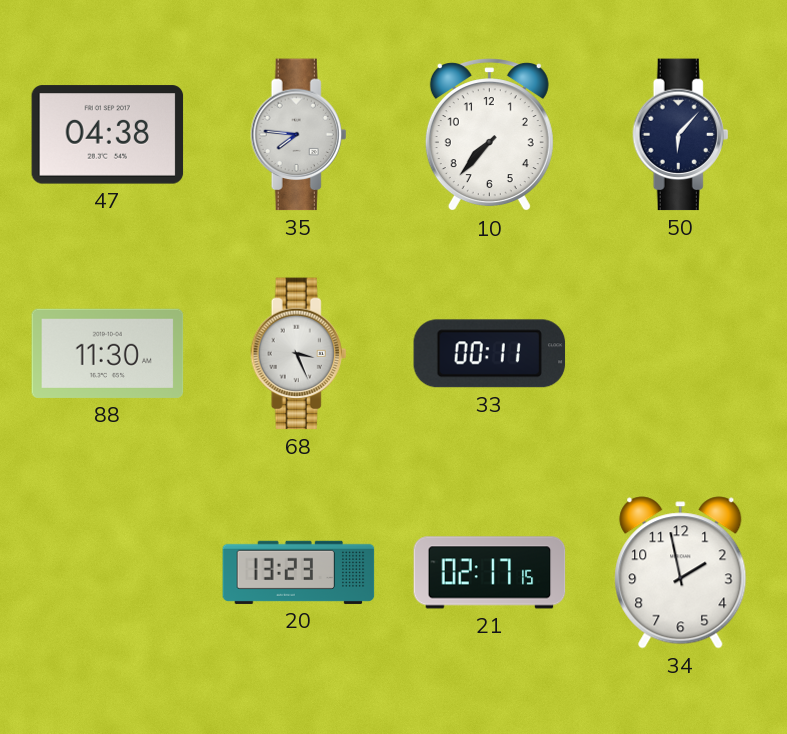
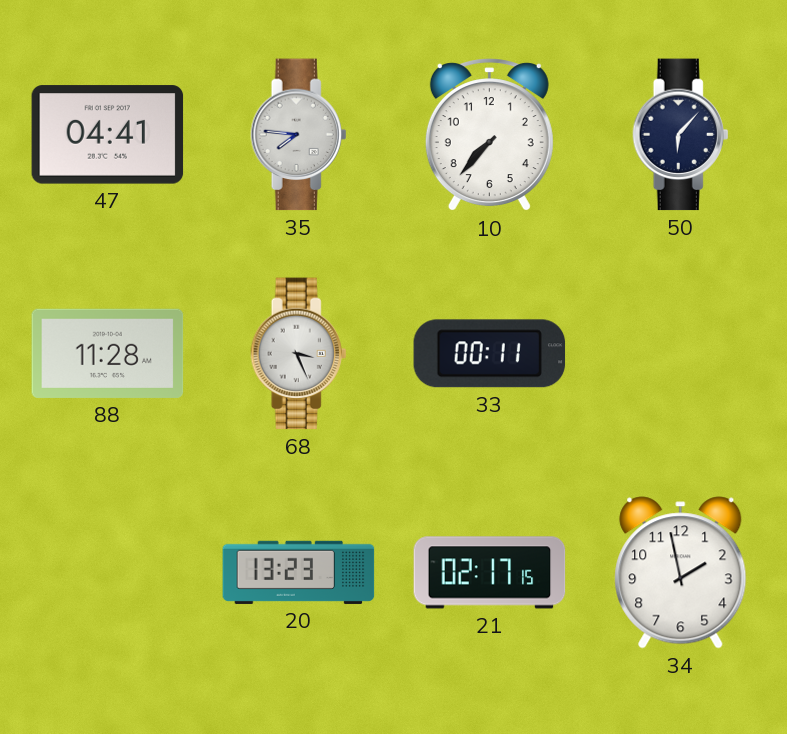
47: 04:38 -> 04:41 (108, 135)
88: 11:30 -> 11:28 (108, 353)
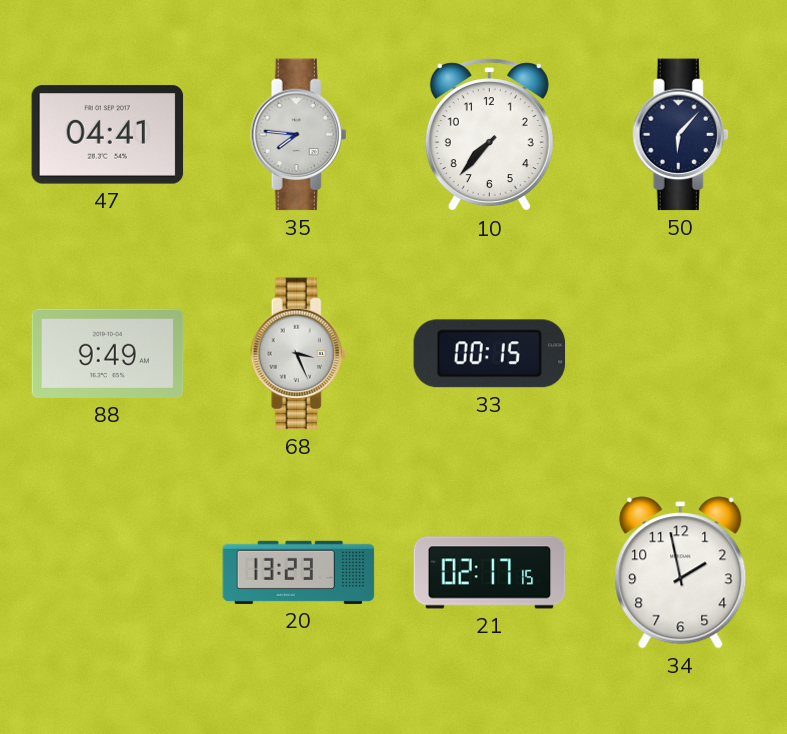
88: 11:28 -> 9:49 (108, 353)
33: 00:11 -> 00:15 (490, 354)
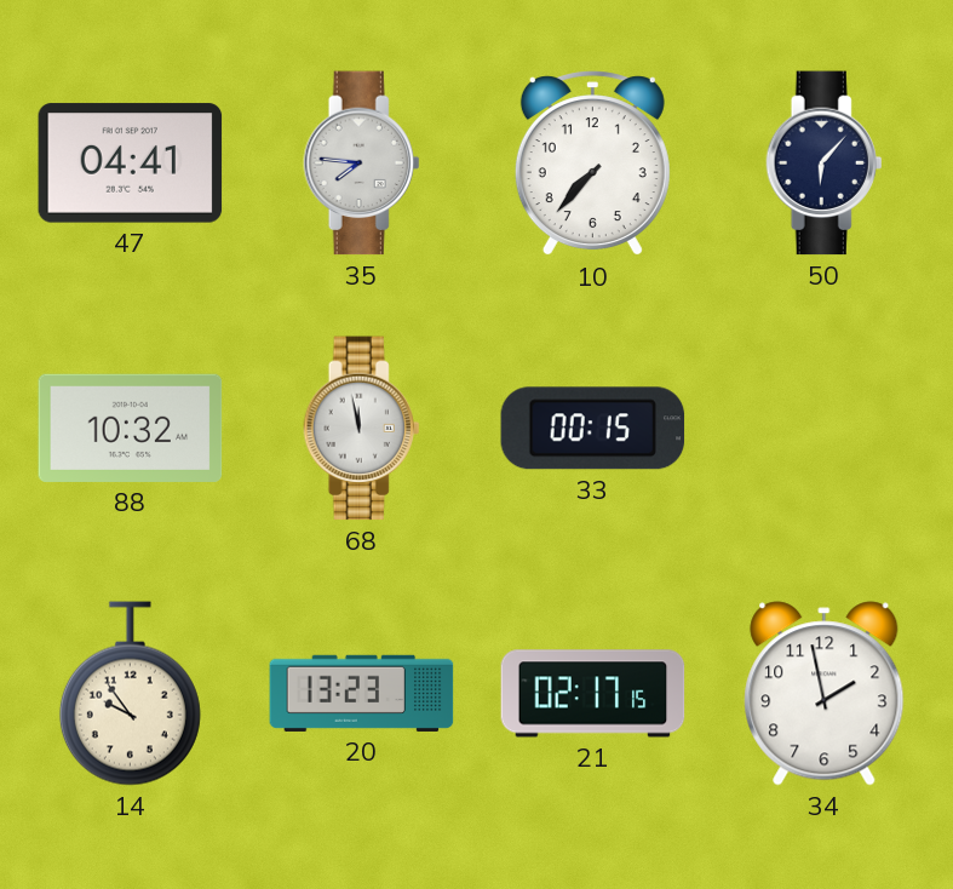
88: 9:49 -> 10:32 (131, 428)
68: 3:26 -> 11:58 (362, 429)
14: none -> 9:54 (130, 694)
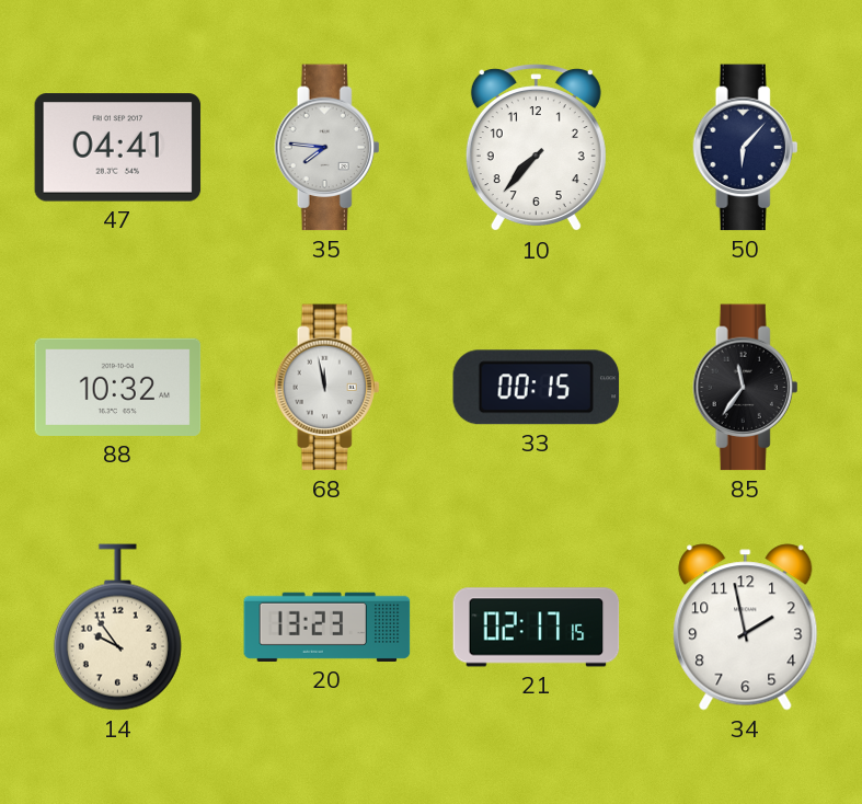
85: none -> 11:36 (746, 388)
